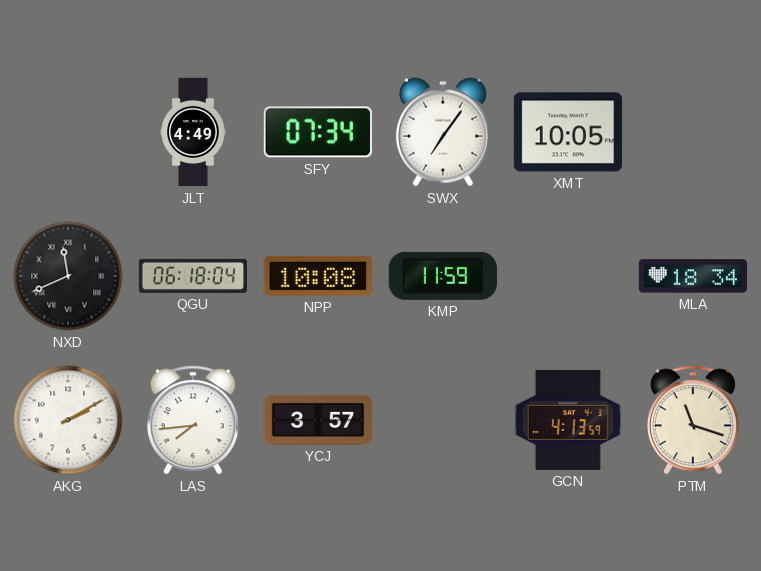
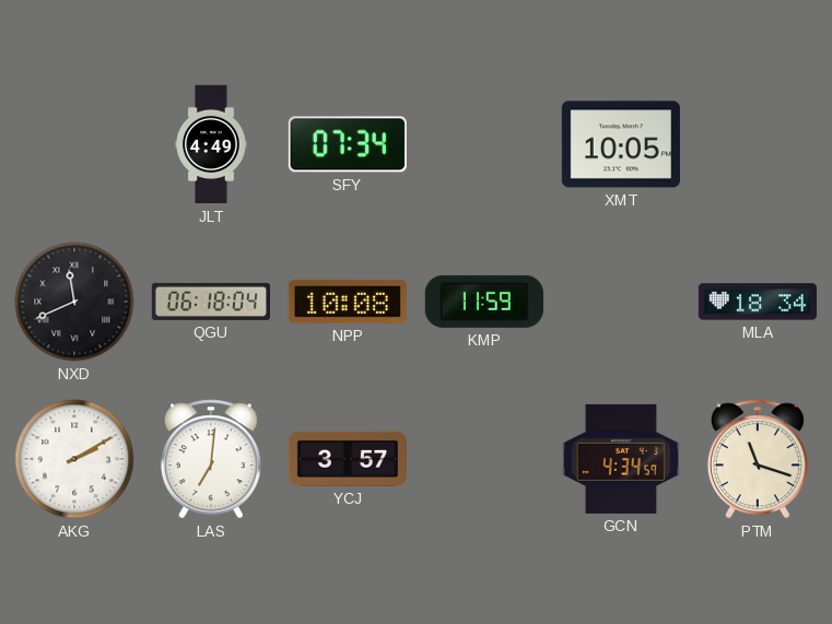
SWX: 7:06 -> none (443, 132)
LAS: 7:44 -> 7:01 (211, 459)
GCN: 4:13 -> 4:34 (620, 459)
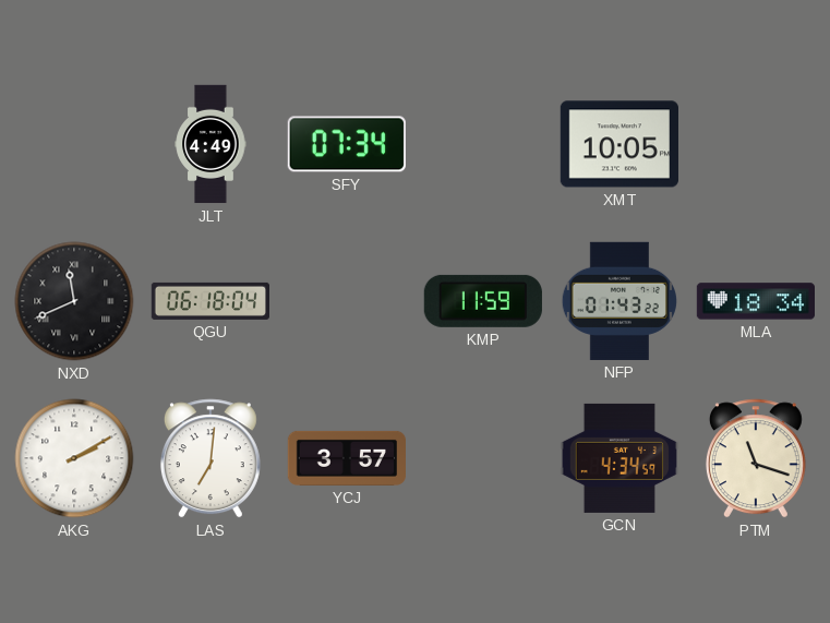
NPP: 10:08 -> none (348, 302)
NFP: none -> 01:43 (620, 301)
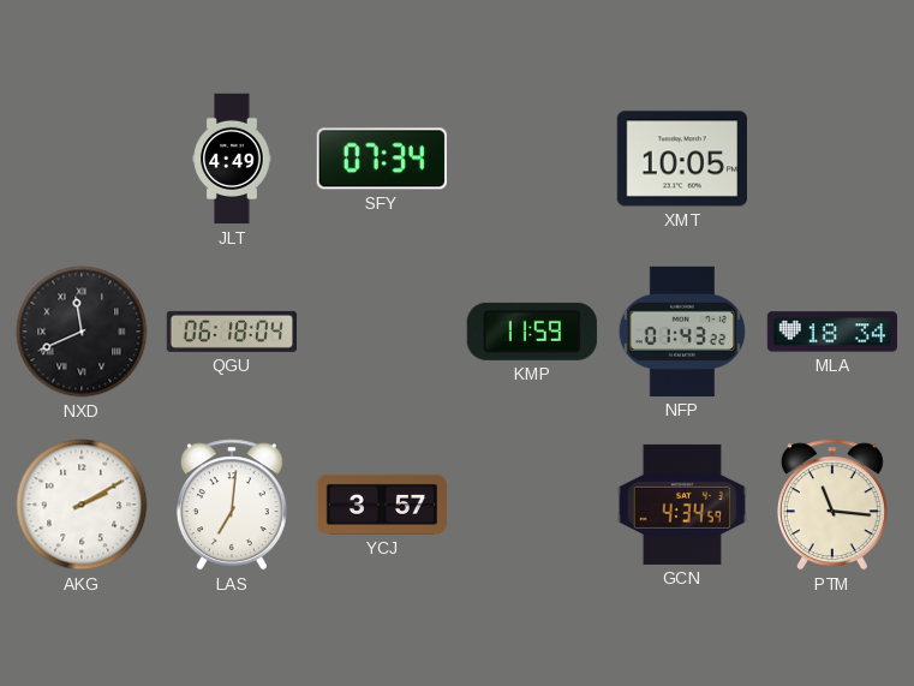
PTM: 11:18 -> 11:16 (832, 505)
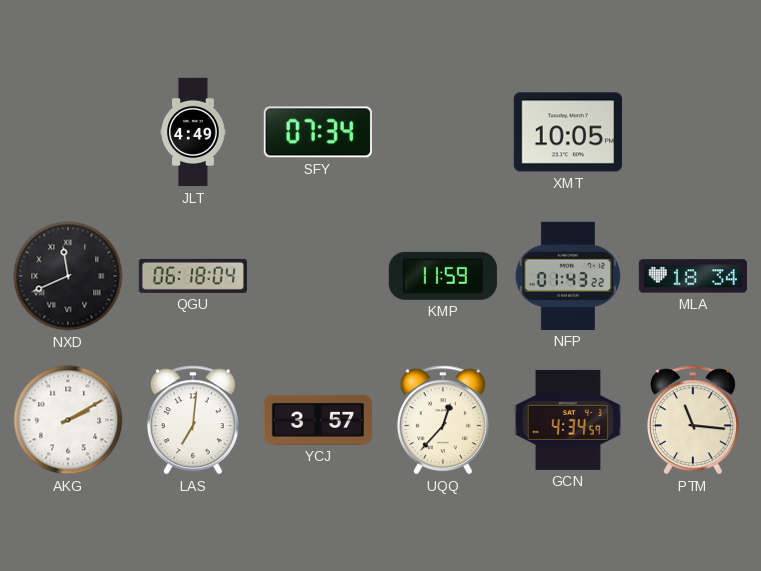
UQQ: none -> 12:37 (443, 420)
